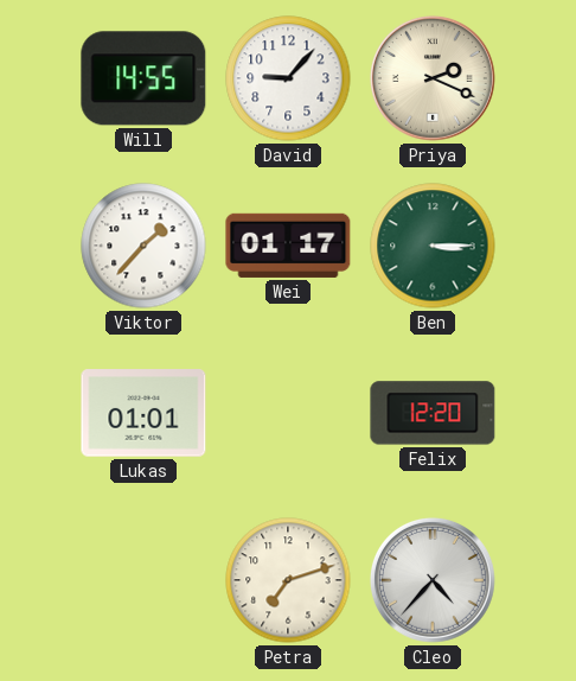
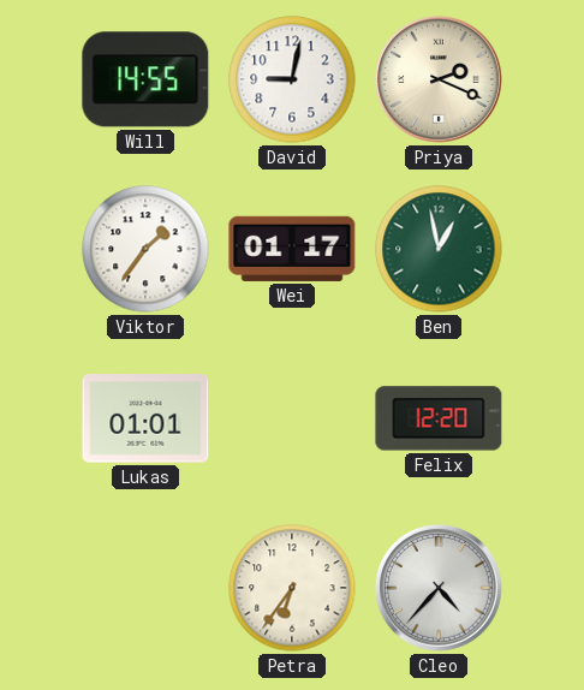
David: 9:07 -> 9:02 (292, 79)
Viktor: 1:37 -> 1:36 (145, 249)
Ben: 3:15 -> 12:58 (439, 249)
Petra: 7:12 -> 6:36 (292, 588)
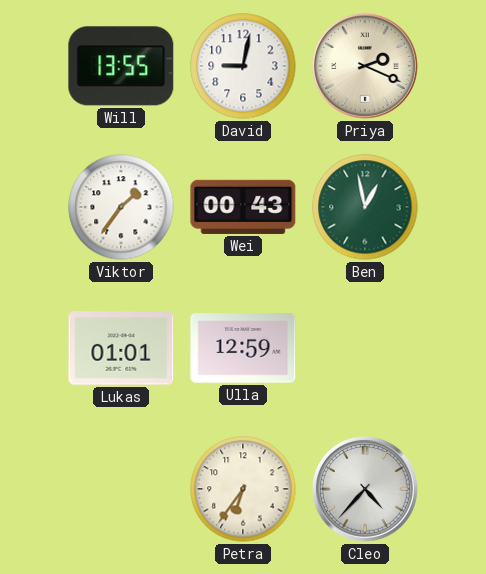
Will: 14:55 -> 13:55 (121, 66)
Wei: 01:17 -> 00:43 (243, 207)
Ulla: none -> 12:59 (243, 348)
Felix: 12:20 -> none (439, 418)
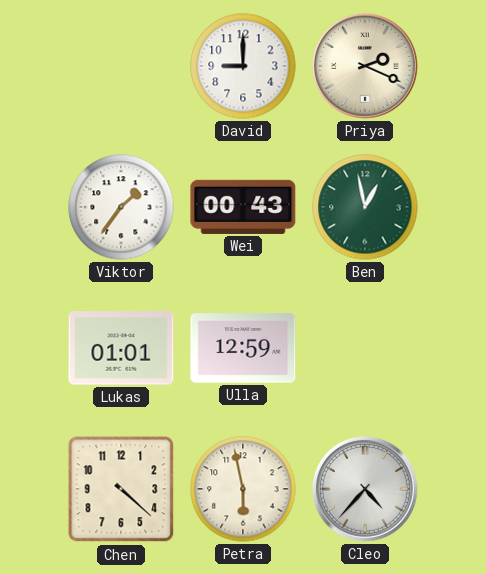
Will: 13:55 -> none (121, 66)
David: 9:02 -> 9:00 (243, 66)
Chen: none -> 4:22 (121, 489)
Petra: 6:36 -> 5:58 (243, 489)
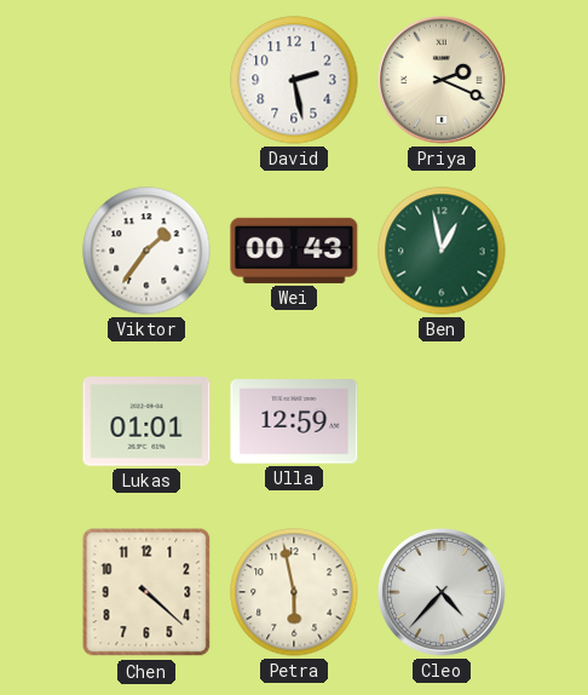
David: 9:00 -> 2:28 (294, 80)
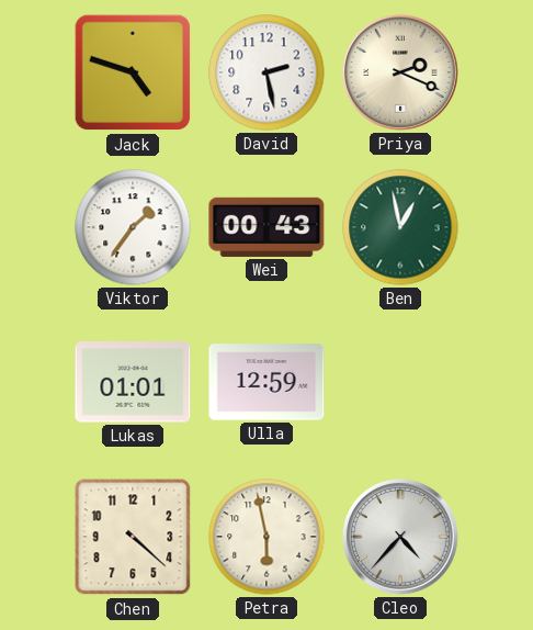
Jack: none -> 4:48 (133, 72)
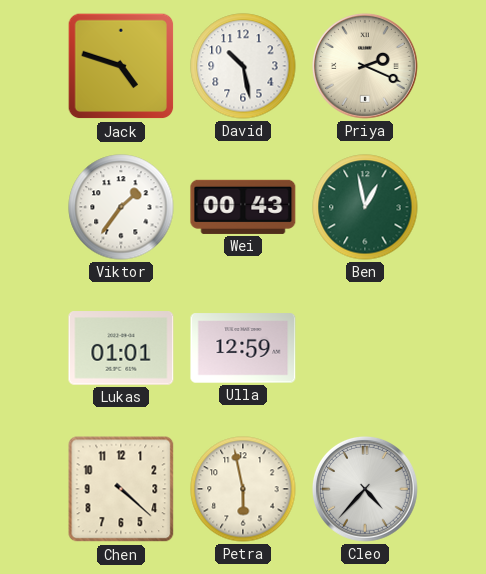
David: 2:28 -> 10:28 (243, 66)
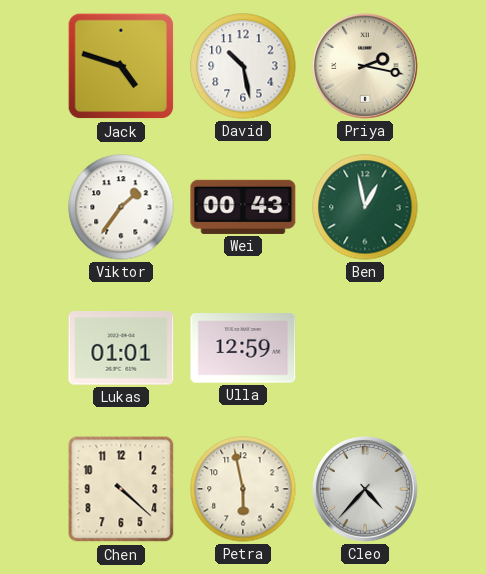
Priya: 2:19 -> 2:17 (365, 66)
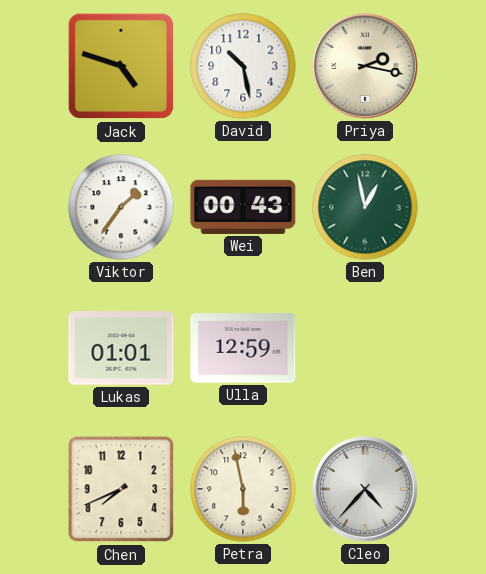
Chen: 4:22 -> 7:41 (121, 489)
